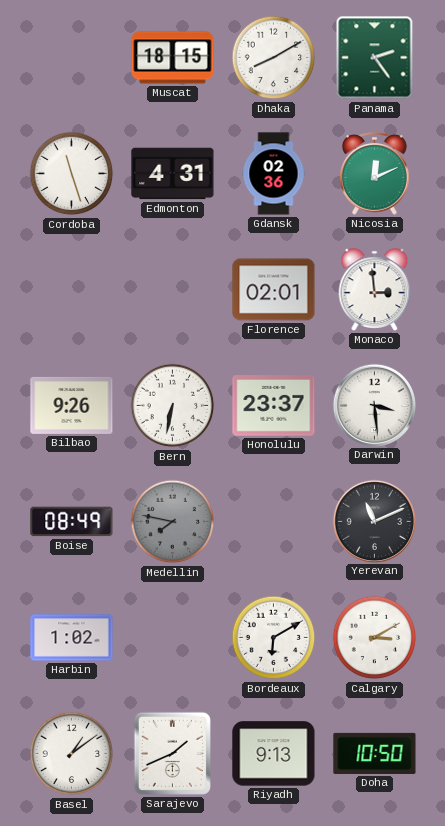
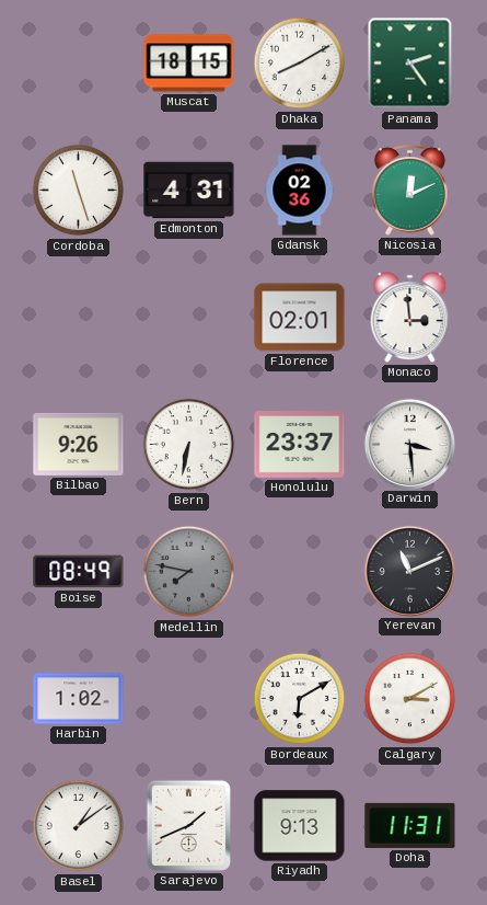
Doha: 10:50 -> 11:31 (410, 825)
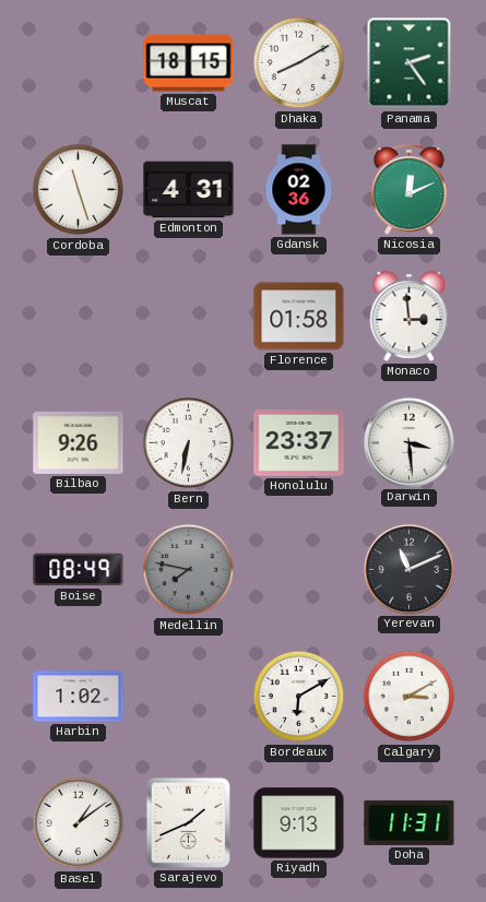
Florence: 02:01 -> 01:58 (299, 317)
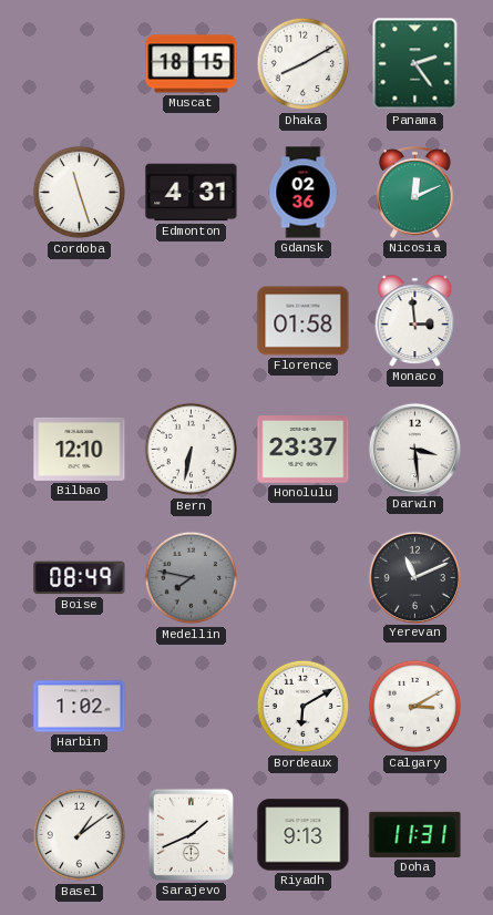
Bilbao: 9:26 -> 12:10 (80, 449)
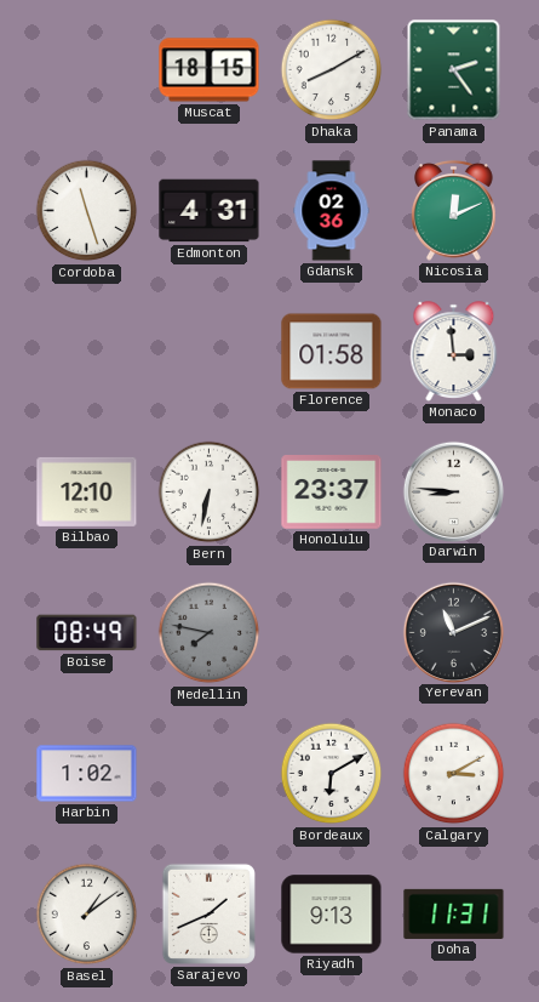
Darwin: 3:29 -> 8:46 (453, 491)
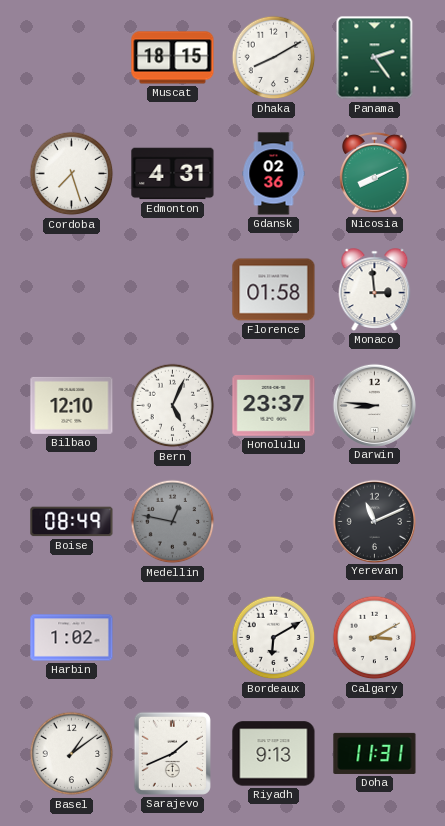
Cordoba: 11:27 -> 7:27 (72, 174)
Nicosia: 12:11 -> 8:11 (375, 173)
Bern: 6:32 -> 5:04 (173, 406)
Medellin: 7:47 -> 12:47 (173, 522)
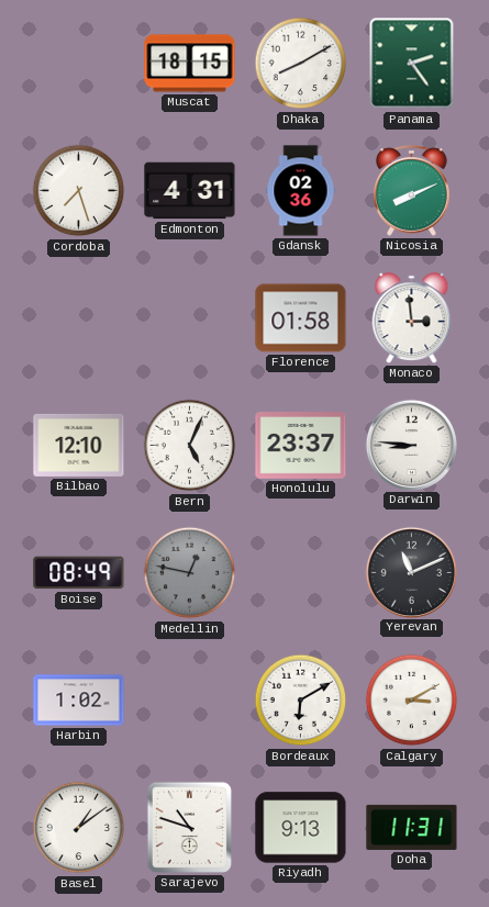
Sarajevo: 1:41 -> 10:48 (189, 827)
